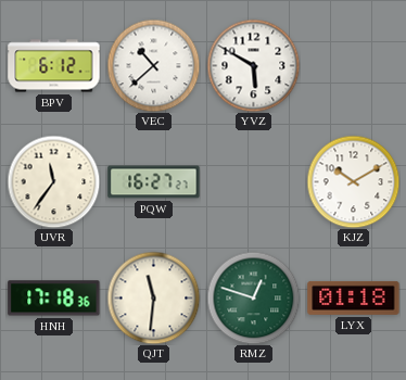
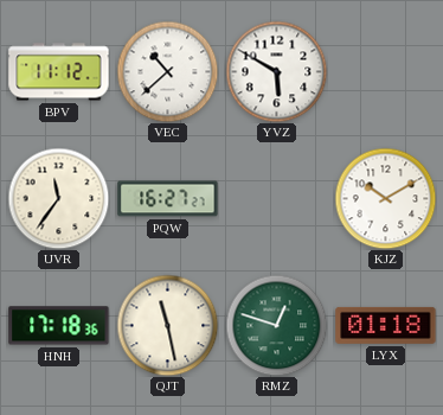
BPV: 6:12 -> 11:12 (59, 72)
QJT: 11:31 -> 11:28 (167, 325)
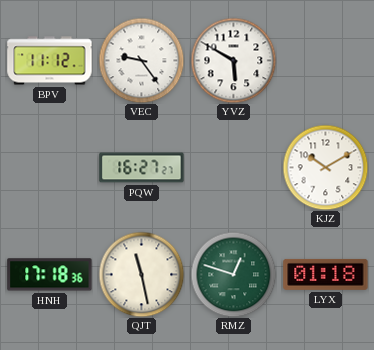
VEC: 10:38 -> 9:24 (141, 60)
UVR: 11:36 -> none (58, 198)
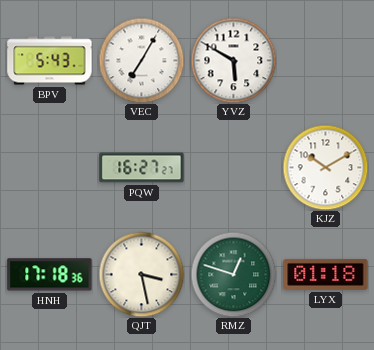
BPV: 11:12 -> 5:43 (50, 61)
VEC: 9:24 -> 7:05 (141, 60)
QJT: 11:28 -> 3:28 (141, 274)
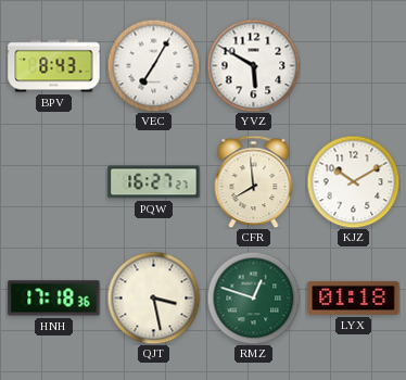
BPV: 5:43 -> 8:43 (54, 66)
CFR: none -> 7:59 (254, 181)
